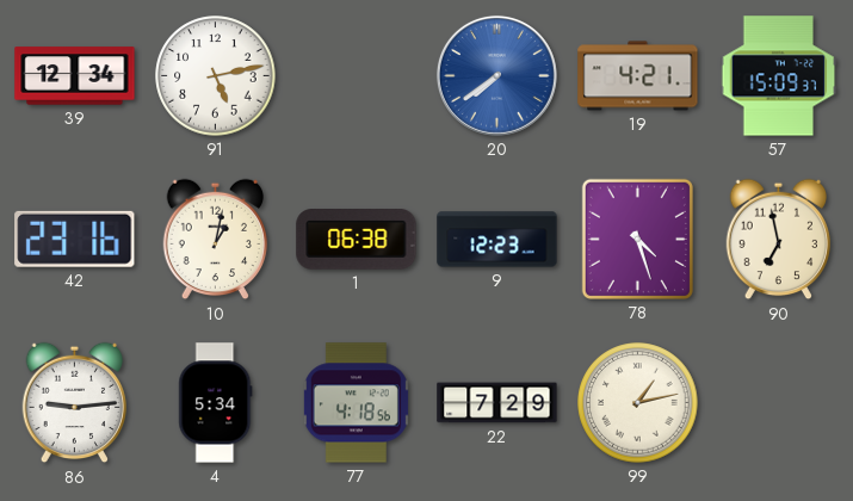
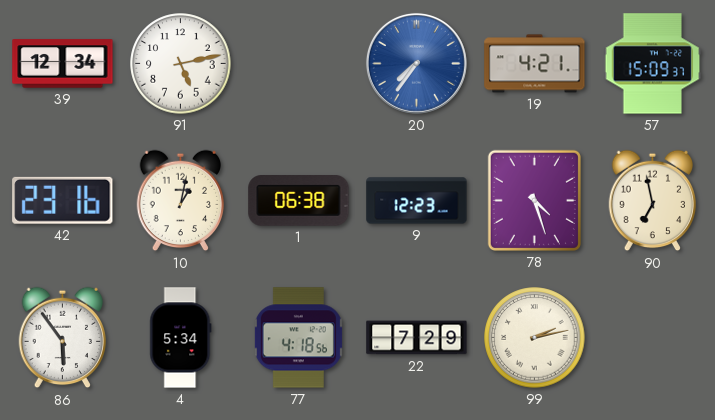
20: 7:39 -> 7:36 (416, 63)
86: 9:14 -> 5:54 (63, 338)
99: 1:13 -> 2:13 (535, 338)
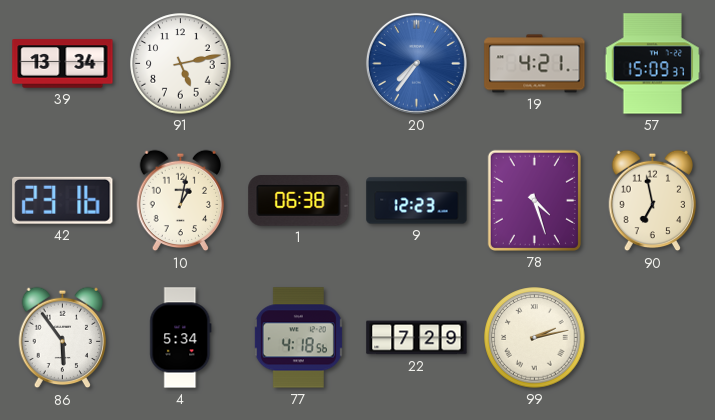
39: 12:34 -> 13:34 (63, 64)
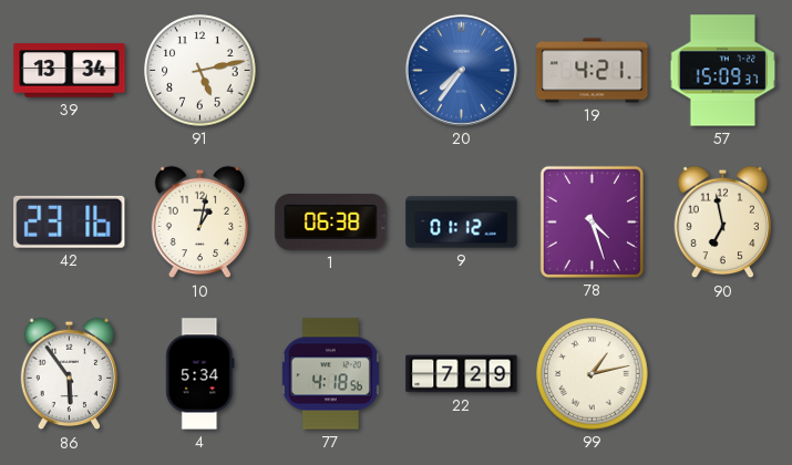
9: 12:23 -> 01:12 (462, 223)
99: 2:13 -> 1:13 (593, 374)
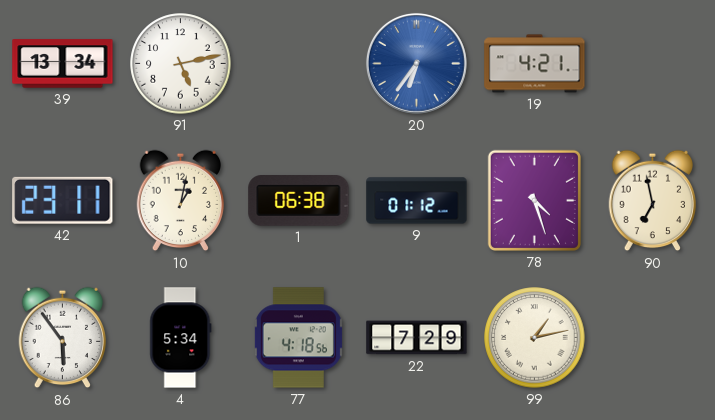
20: 7:36 -> 6:36 (416, 63)
57: 15:09 -> none (723, 71)
42: 23:16 -> 23:11 (63, 200)
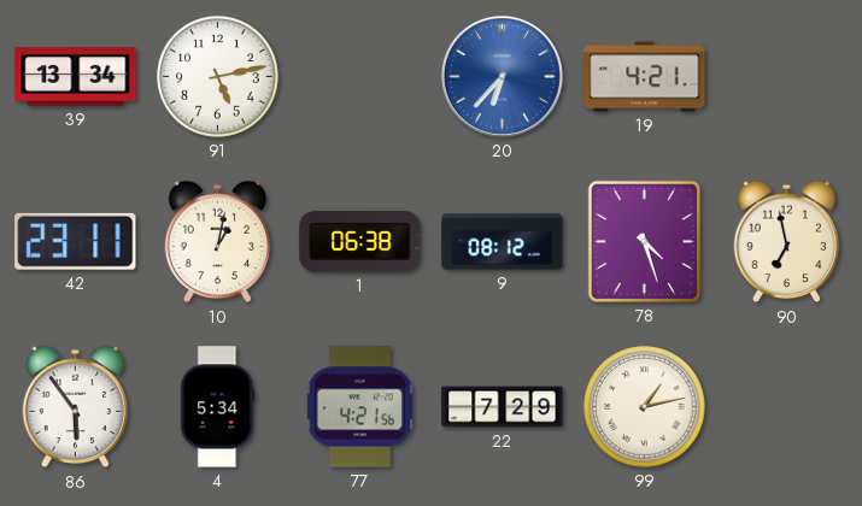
20: 6:36 -> 6:37 (502, 76)
9: 01:12 -> 08:12 (503, 242)
77: 4:18 -> 4:21 (359, 407)
